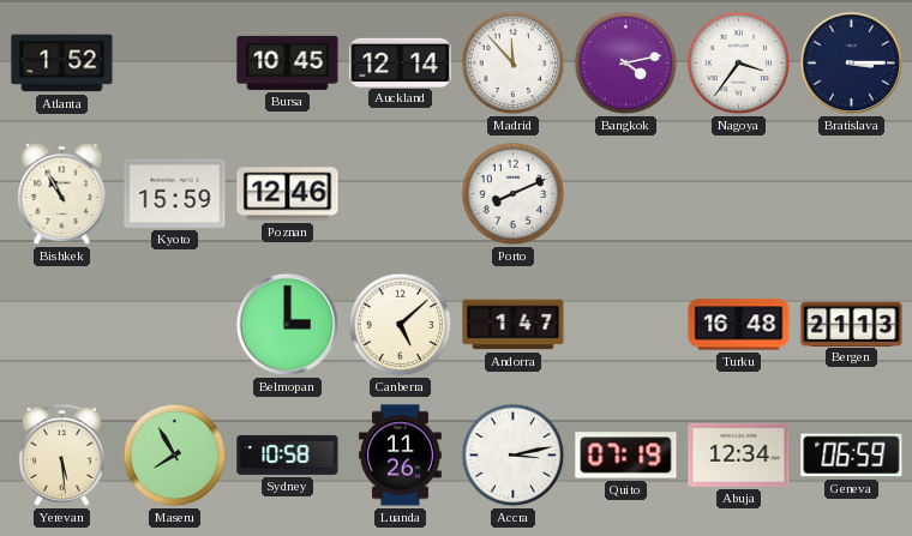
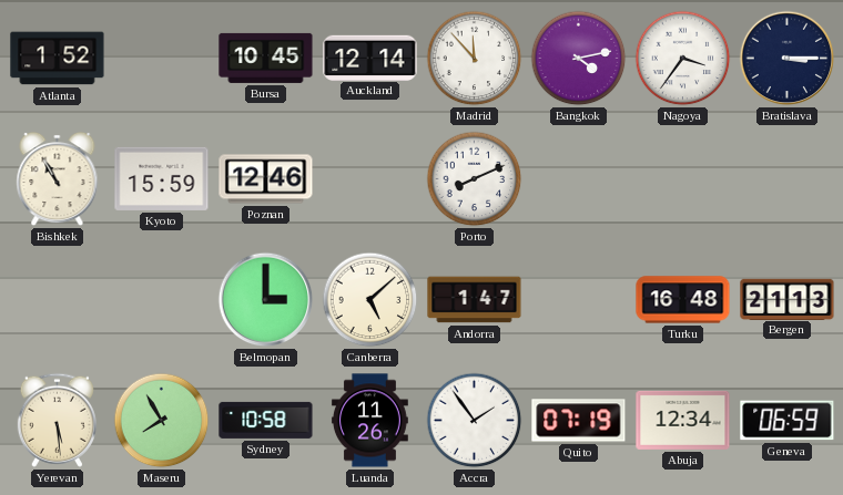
Accra: 3:13 -> 1:54 (475, 421)
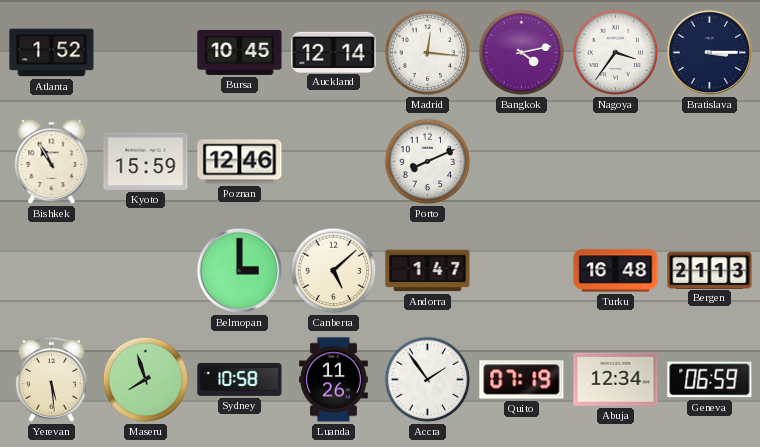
Madrid: 11:53 -> 12:16 (428, 53)
Maseru: 7:55 -> 7:57 (146, 380)
